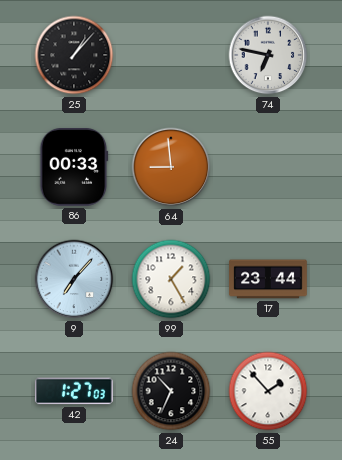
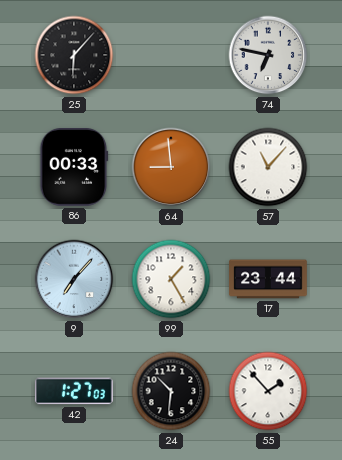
25: 1:07 -> 6:07 (74, 55)
57: none -> 11:07 (268, 167)
24: 10:34 -> 10:31 (171, 391)
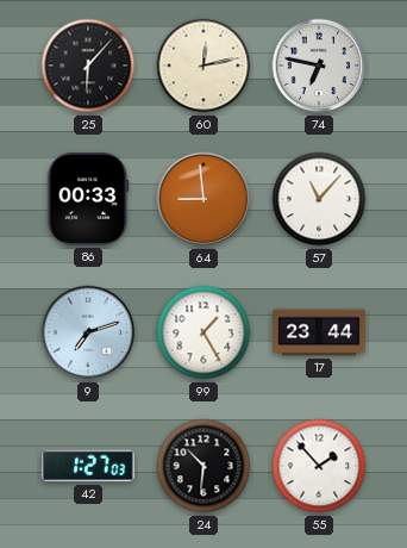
60: none -> 12:13 (203, 66)
9: 7:07 -> 7:12 (88, 332)
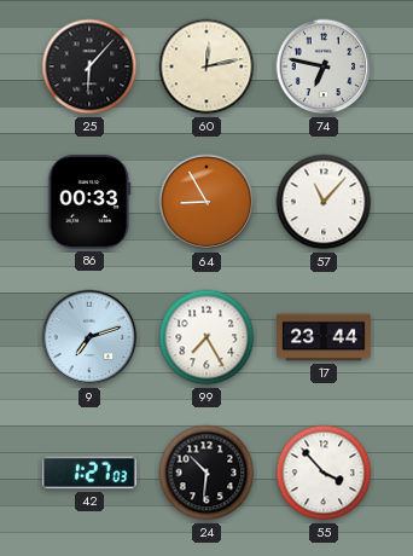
64: 8:59 -> 8:55 (206, 202)
99: 1:25 -> 7:25 (206, 337)
55: 1:53 -> 3:53 (324, 473)
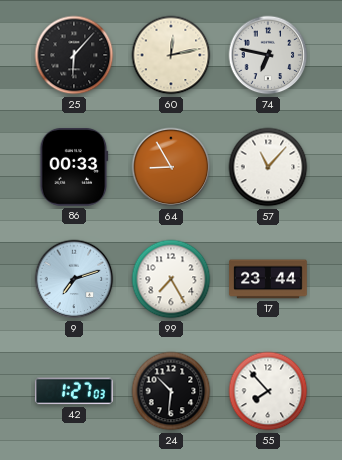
55: 3:53 -> 7:53 (268, 391)
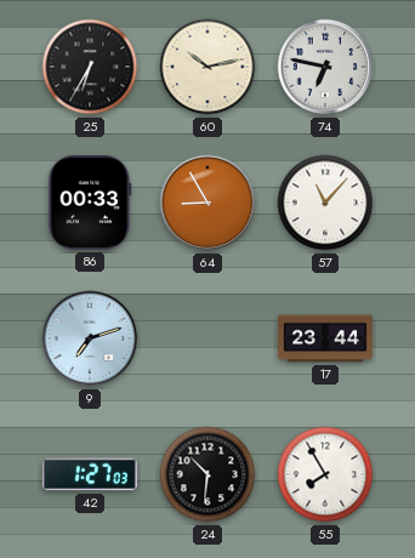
25: 6:07 -> 6:35 (90, 67)
60: 12:13 -> 10:13 (207, 67)
99: 7:25 -> none (171, 279)
55: 7:53 -> 7:55 (325, 474)
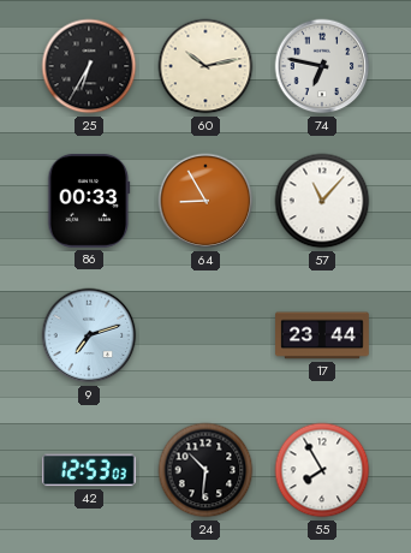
42: 1:27 -> 12:53 (89, 470)
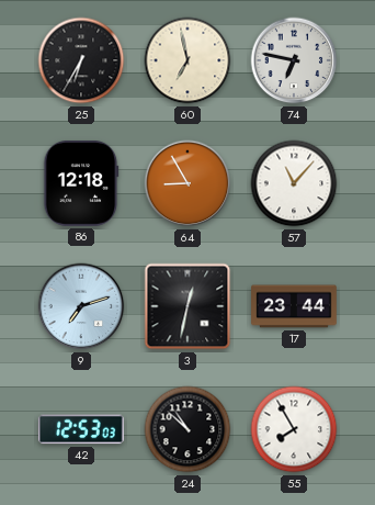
60: 10:13 -> 6:58 (187, 60)
86: 00:33 -> 12:18 (81, 184)
3: none -> 12:32 (187, 306)
24: 10:31 -> 10:52 (187, 429)
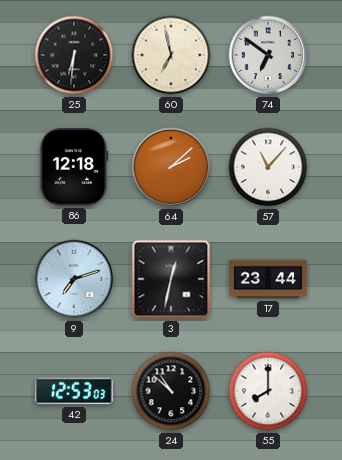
25: 6:35 -> 6:31 (74, 55)
74: 6:47 -> 6:51 (268, 55)
64: 8:55 -> 2:08 (171, 167)
55: 7:55 -> 8:00 (268, 391)
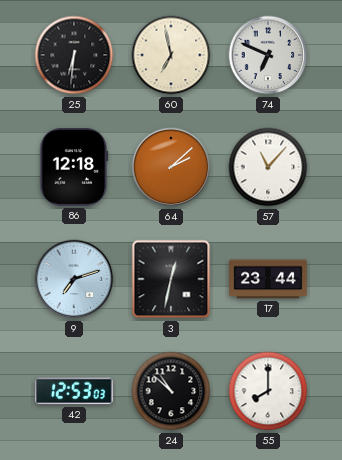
74: 6:51 -> 6:49 (268, 55)
